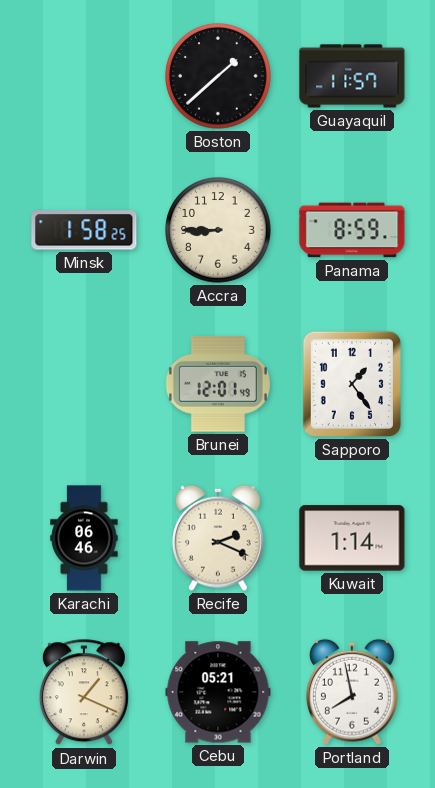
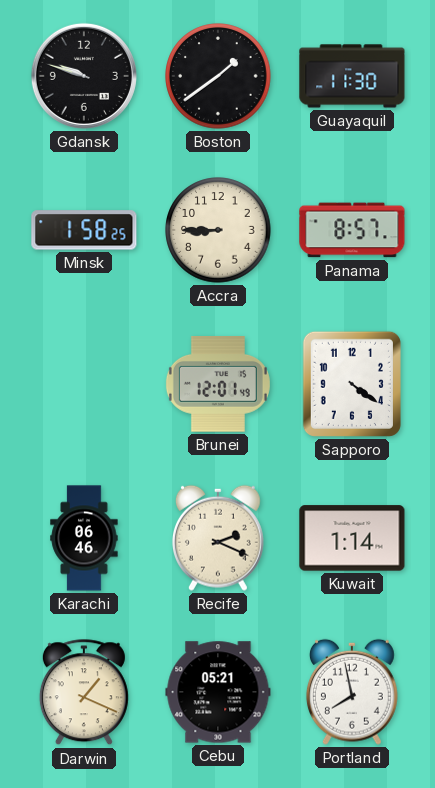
Gdansk: none -> 9:48 (84, 76)
Boston: 1:38 -> 1:39 (218, 76)
Guayaquil: 11:57 -> 11:30 (352, 76)
Panama: 8:59 -> 8:57 (352, 230)
Sapporo: 1:24 -> 4:21 (352, 384)
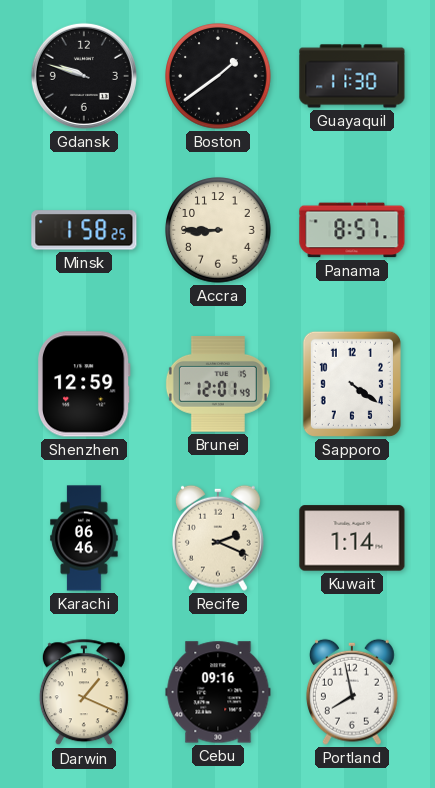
Shenzhen: none -> 12:59 (84, 384)
Cebu: 05:21 -> 09:16 (218, 692)
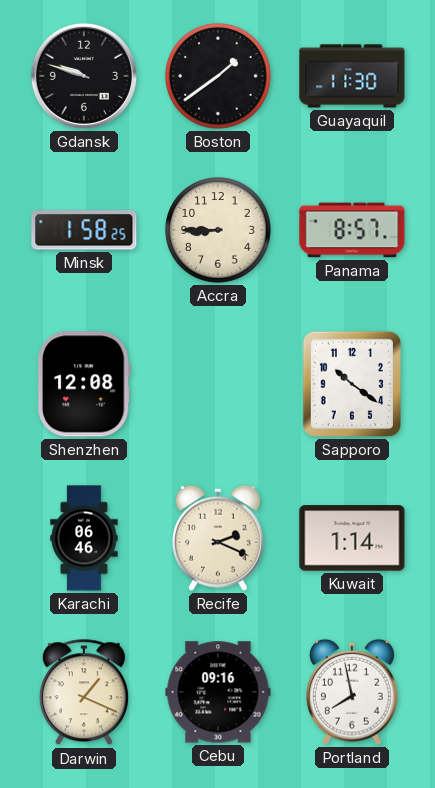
Shenzhen: 12:59 -> 12:08 (84, 384)
Brunei: 12:01 -> none (218, 385)
Sapporo: 4:21 -> 10:21 (352, 384)
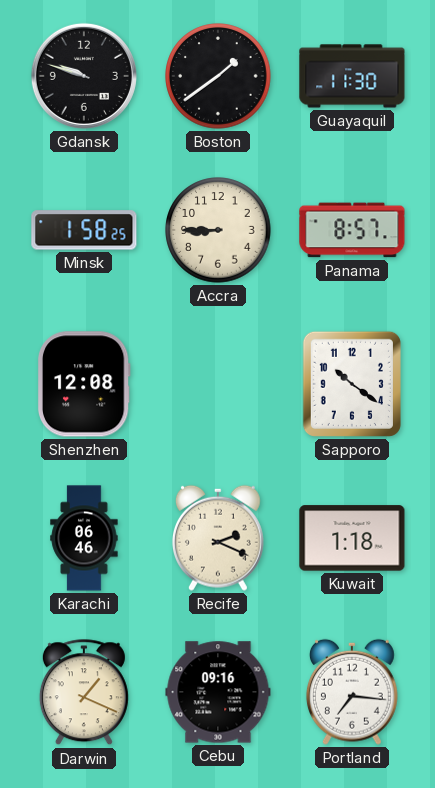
Kuwait: 1:14 -> 1:18 (352, 538)
Portland: 7:58 -> 7:16 (352, 692)
